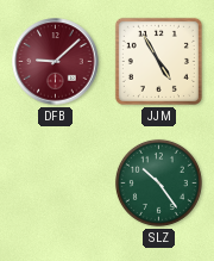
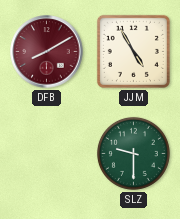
DFB: 9:08 -> 8:10 (47, 52)
SLZ: 10:24 -> 9:30 (133, 153)
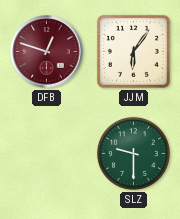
DFB: 8:10 -> 12:48 (47, 52)
JJM: 4:55 -> 6:06 (133, 51)
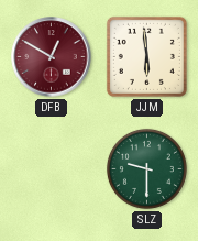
DFB: 12:48 -> 12:50 (52, 57)
JJM: 6:06 -> 5:59 (146, 56)
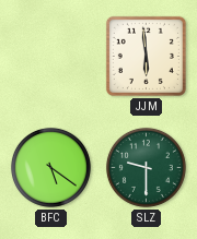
DFB: 12:50 -> none (52, 57)
BFC: none -> 5:21 (50, 167)
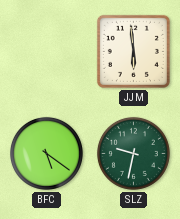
SLZ: 9:30 -> 9:32 (133, 153)
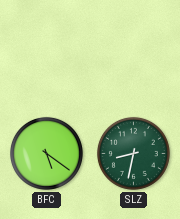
JJM: 5:59 -> none (133, 51)
SLZ: 9:32 -> 8:32 (133, 153)
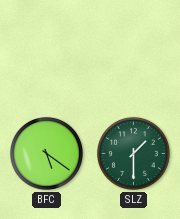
SLZ: 8:32 -> 1:30 (133, 153)
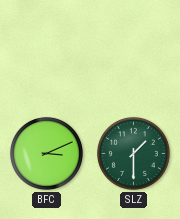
BFC: 5:21 -> 3:11 (46, 153)
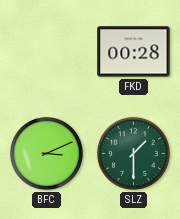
FKD: none -> 00:28 (134, 52)
